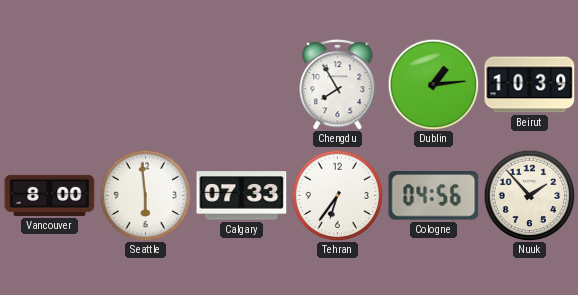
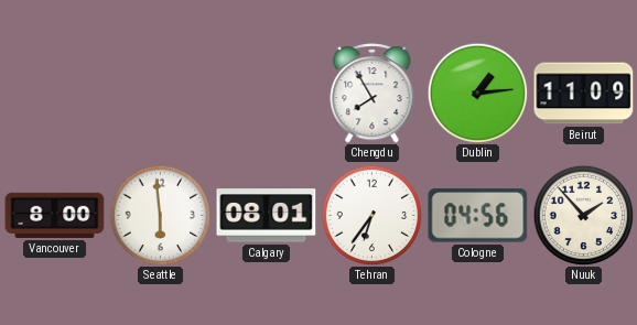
Beirut: 10:39 -> 11:09 (584, 94)
Calgary: 07:33 -> 08:01 (267, 216)
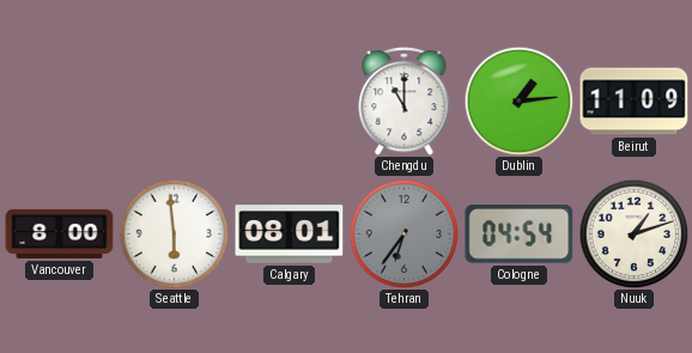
Chengdu: 7:55 -> 11:00 (405, 102)
Tehran dial: white -> grey (403, 233)
Cologne: 04:56 -> 04:54 (520, 235)
Nuuk: 1:53 -> 1:12 (633, 233)
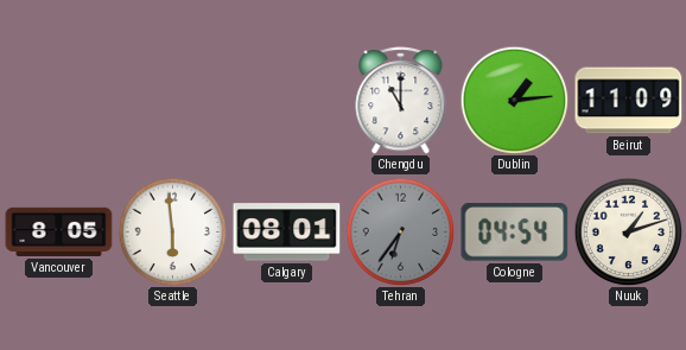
Vancouver: 8:00 -> 8:05 (59, 231)
